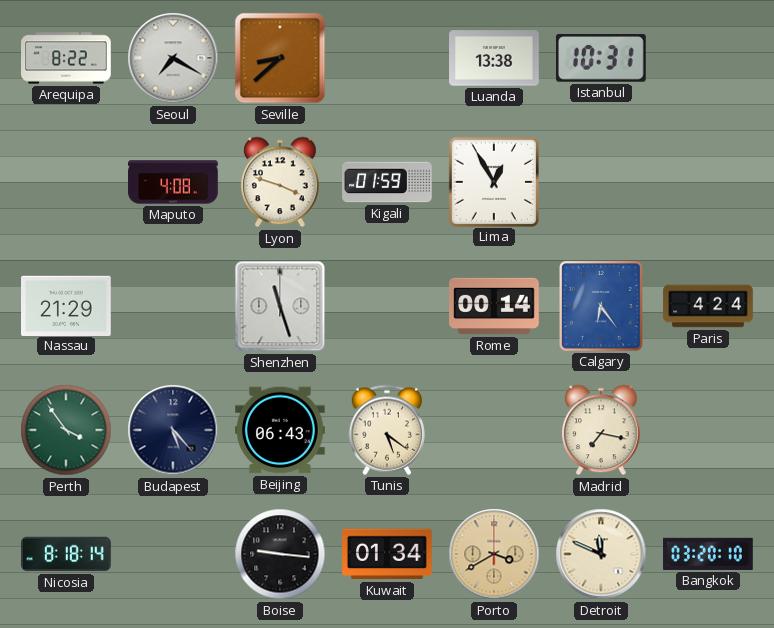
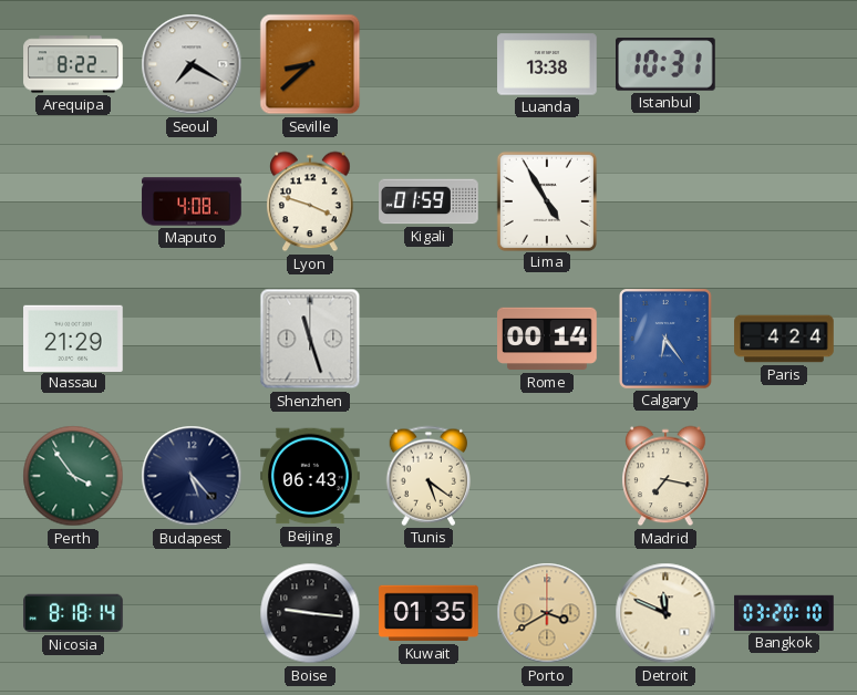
Lima: 12:55 -> 4:55 (546, 200)
Kuwait: 01:34 -> 01:35 (428, 613)
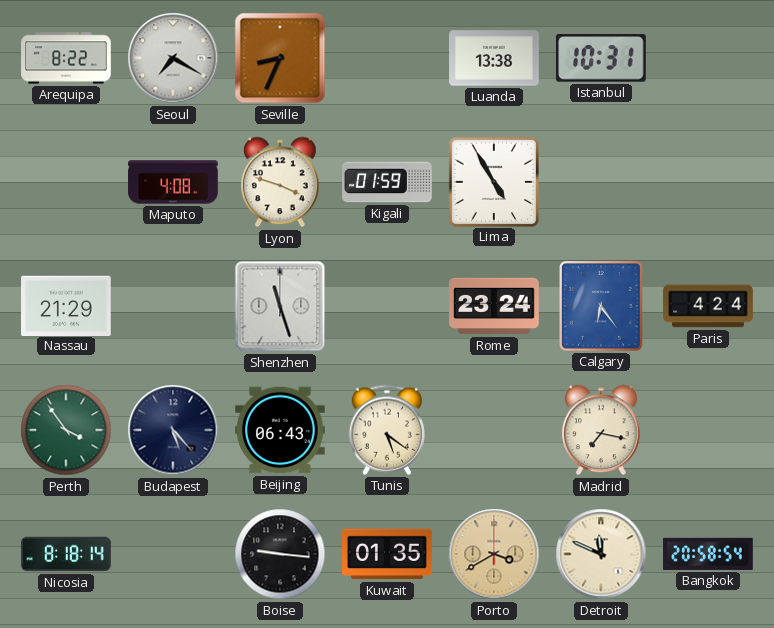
Seville: 8:38 -> 8:34 (280, 58)
Rome: 00:14 -> 23:24 (494, 306)
Bangkok: 03:20 -> 20:58 (708, 554)
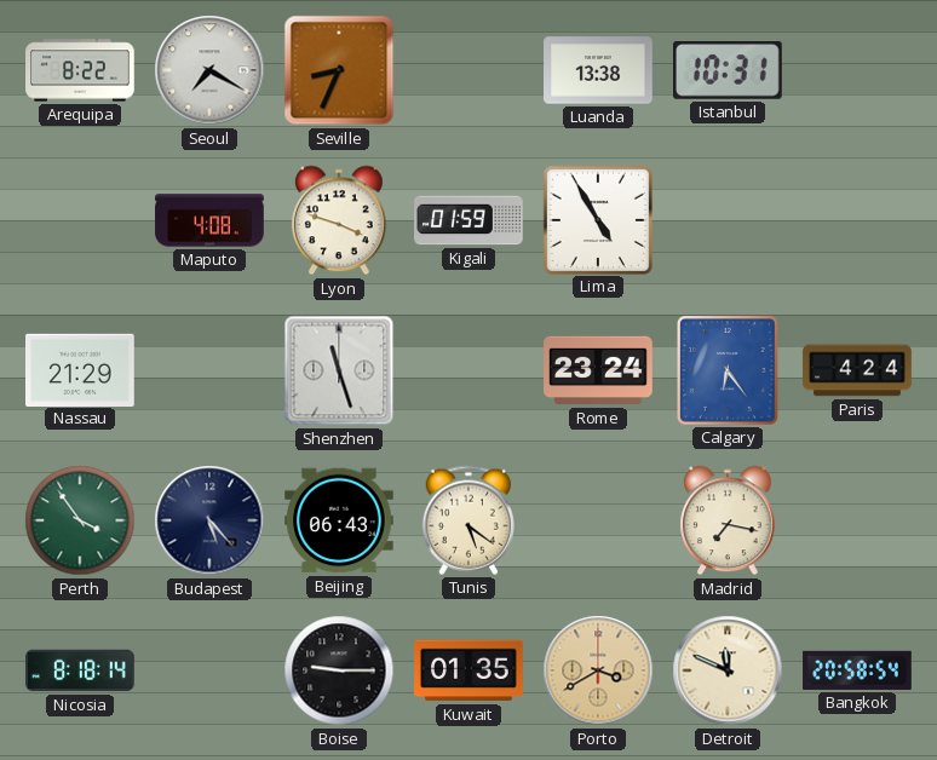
Boise: 9:16 -> 9:15 (339, 670)
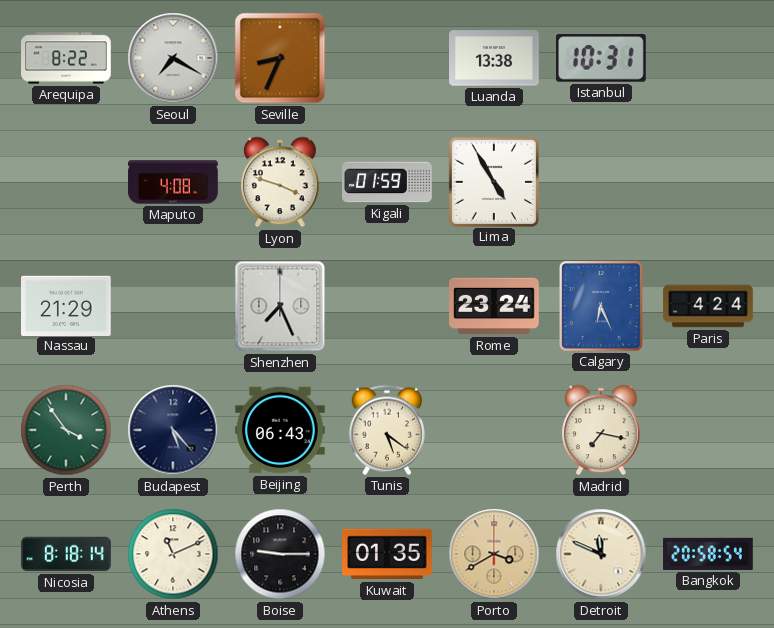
Shenzhen: 11:27 -> 7:26 (280, 306)
Calgary: 6:24 -> 6:26 (602, 307)
Athens: none -> 11:11 (173, 554)
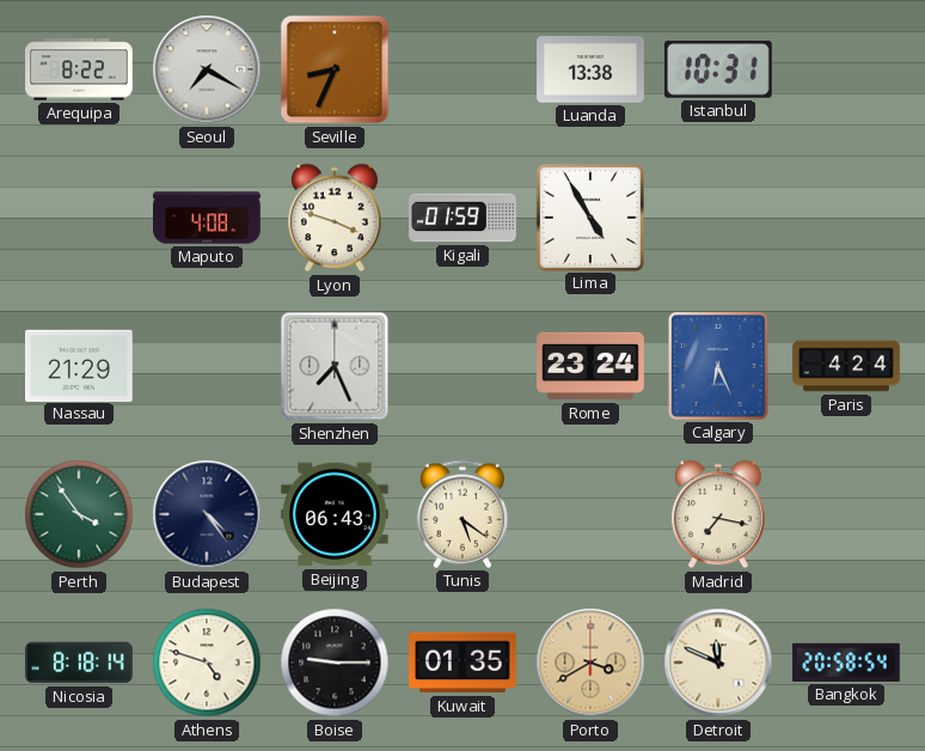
Budapest: 5:23 -> 4:24 (207, 514)
Athens: 11:11 -> 4:48 (207, 663)
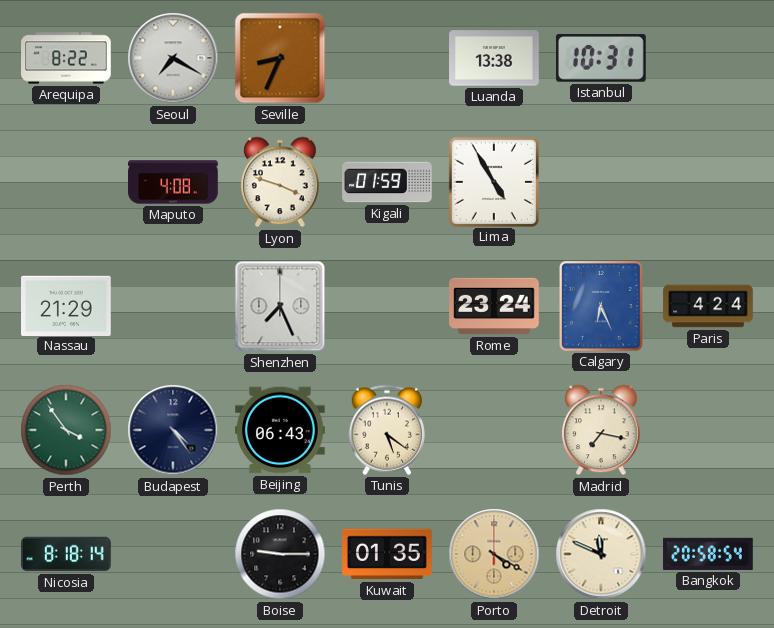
Athens: 4:48 -> none (207, 663)
Porto: 3:40 -> 4:20 (494, 554)
